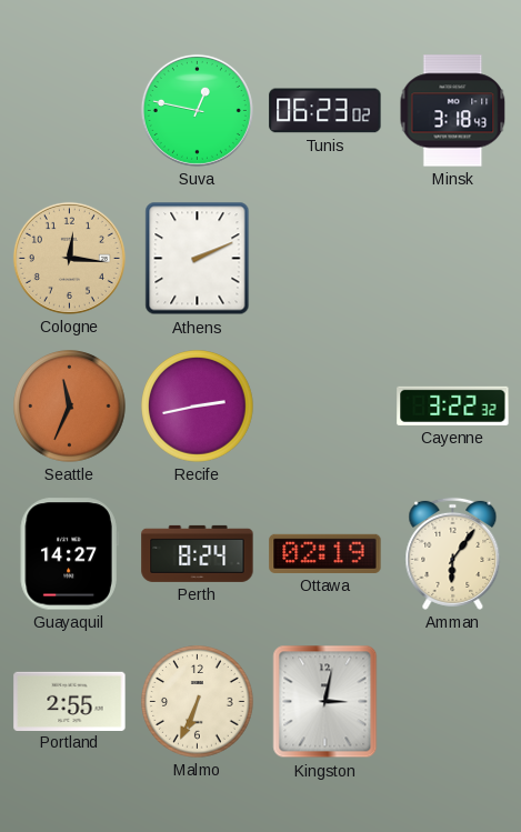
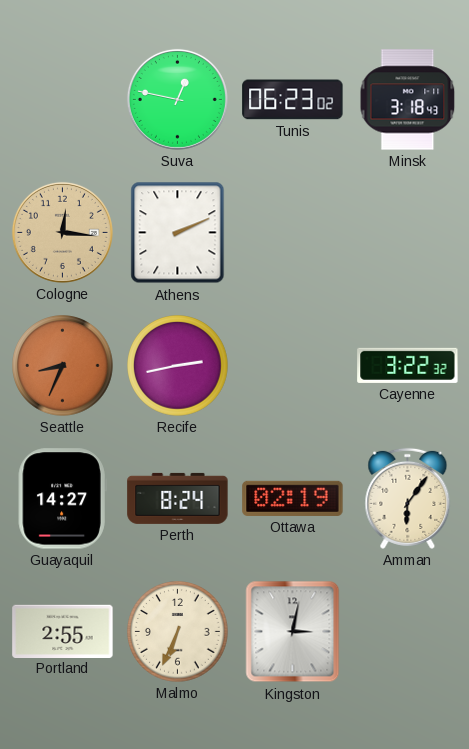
Seattle: 11:34 -> 8:34 (63, 366)
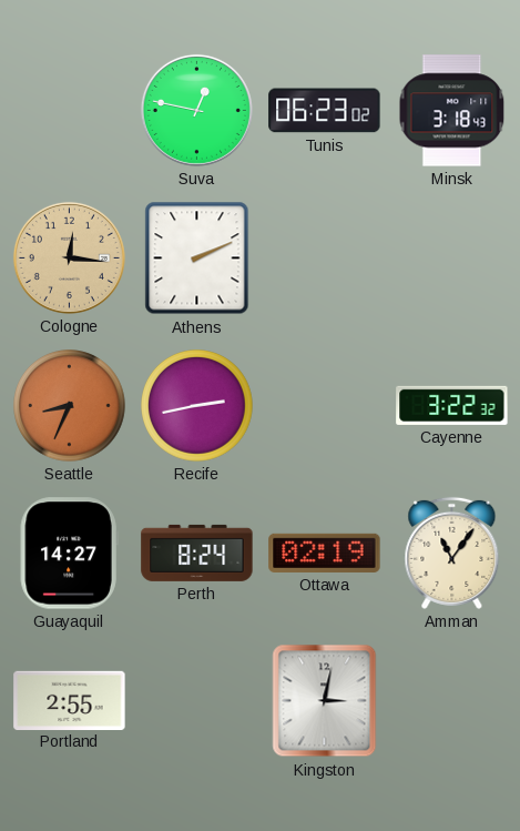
Amman: 6:06 -> 11:06 (452, 553)
Malmo: 6:34 -> none (178, 632)
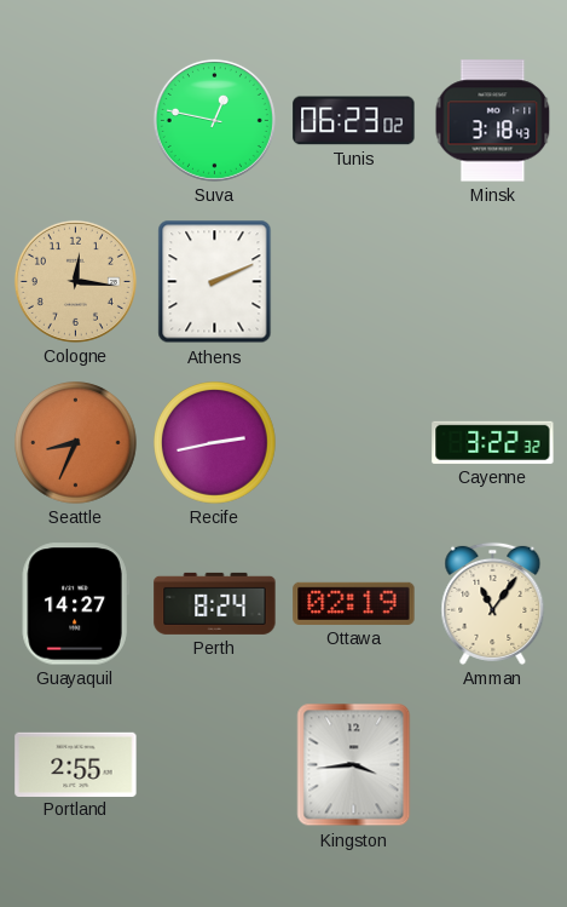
Kingston: 3:02 -> 3:44 (354, 765)
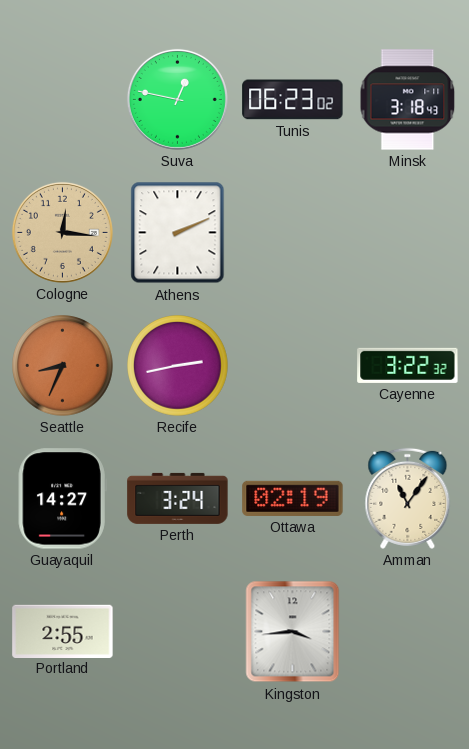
Perth: 8:24 -> 3:24 (178, 498)
